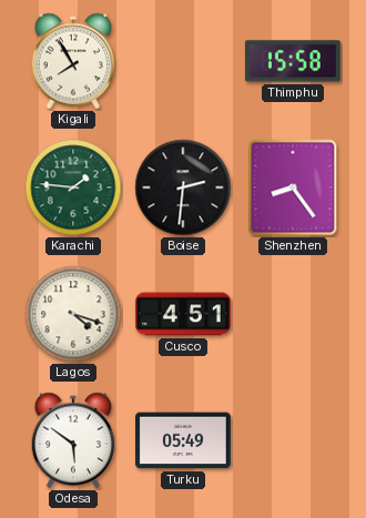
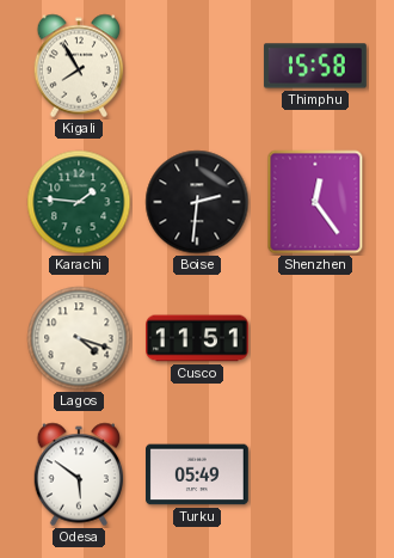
Shenzhen: 8:24 -> 12:24 (315, 202)
Cusco: 4:51 -> 11:51 (198, 338)
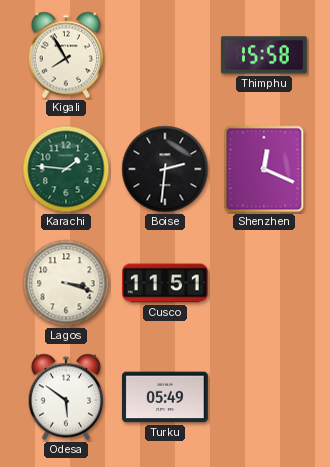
Shenzhen: 12:24 -> 12:19 (264, 169)
Lagos: 4:18 -> 3:18 (66, 283)
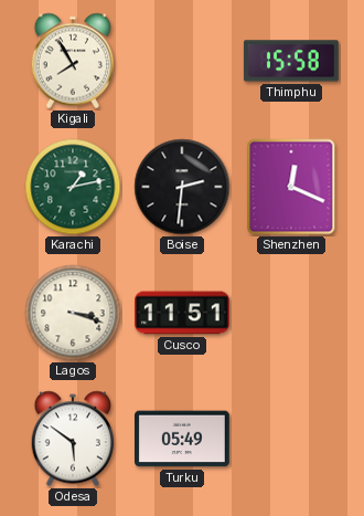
Karachi: 1:46 -> 1:13 (73, 187)
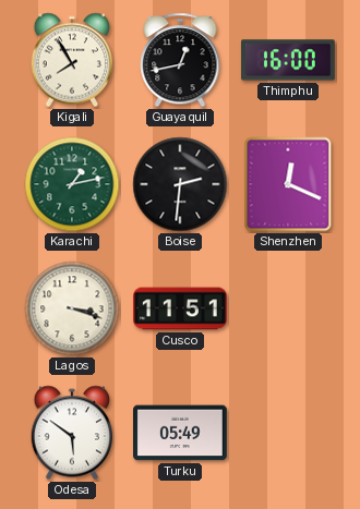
Guayaquil: none -> 12:43 (180, 60)
Thimphu: 15:58 -> 16:00 (288, 60)
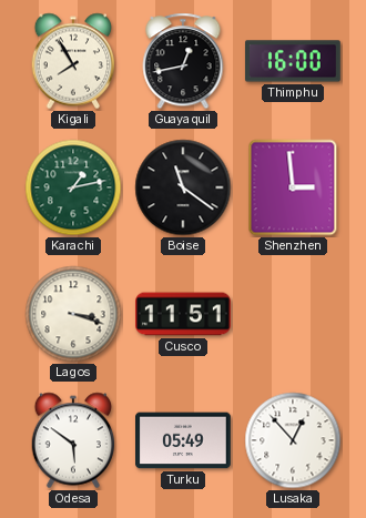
Boise: 2:31 -> 11:21 (183, 187)
Shenzhen: 12:19 -> 2:59 (293, 187)
Lusaka: none -> 12:53 (293, 440)
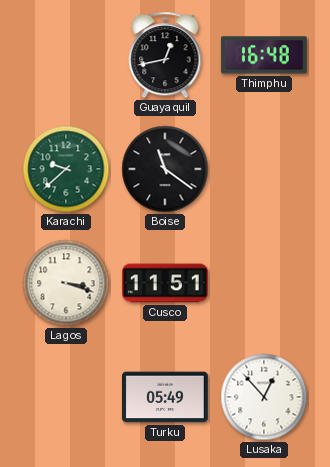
Kigali: 7:55 -> none (73, 61)
Thimphu: 16:00 -> 16:48 (264, 55)
Karachi: 1:13 -> 9:38 (66, 169)
Shenzhen: 2:59 -> none (293, 187)
Odesa: 5:51 -> none (73, 440)
